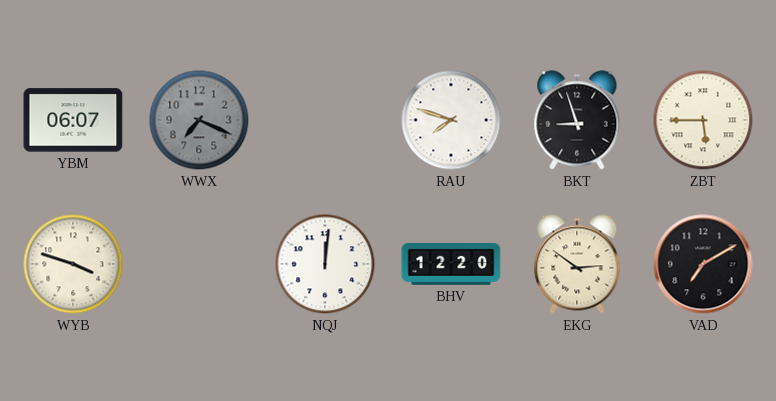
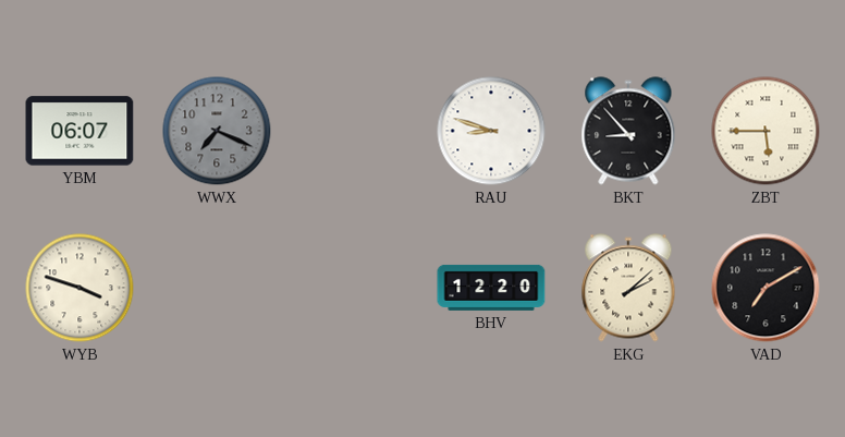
RAU: 7:48 -> 8:48 (491, 131)
BKT: 8:57 -> 8:53 (628, 131)
NQJ: 12:01 -> none (325, 264)
EKG: 2:51 -> 2:08 (628, 288)
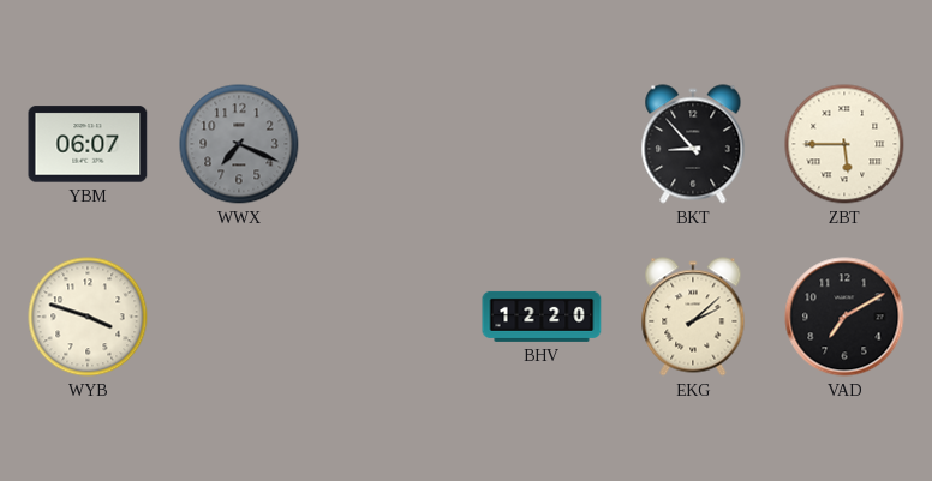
RAU: 8:48 -> none (491, 131)
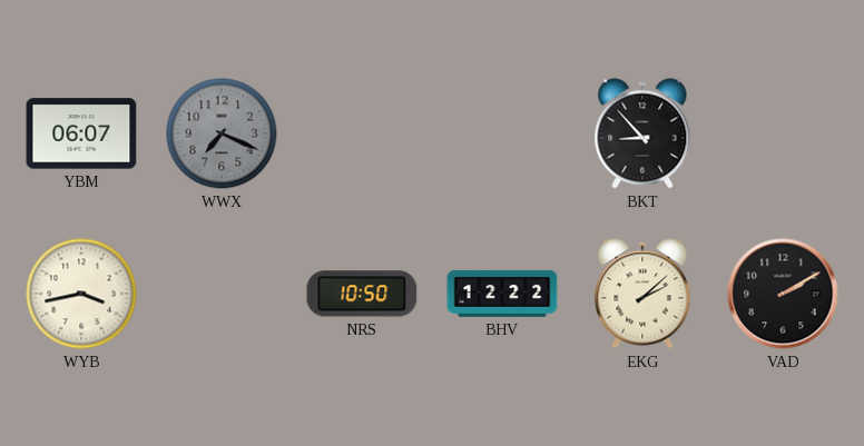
ZBT: 5:45 -> none (844, 144)
WYB: 3:48 -> 3:43 (81, 294)
NRS: none -> 10:50 (362, 294)
BHV: 12:20 -> 12:22 (502, 294)
VAD: 7:10 -> 2:10 (783, 294)
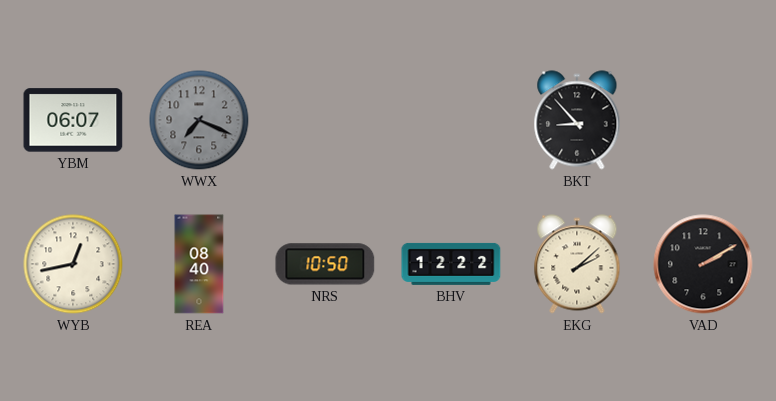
WYB: 3:43 -> 12:43 (73, 264)
REA: none -> 08:40 (199, 264)
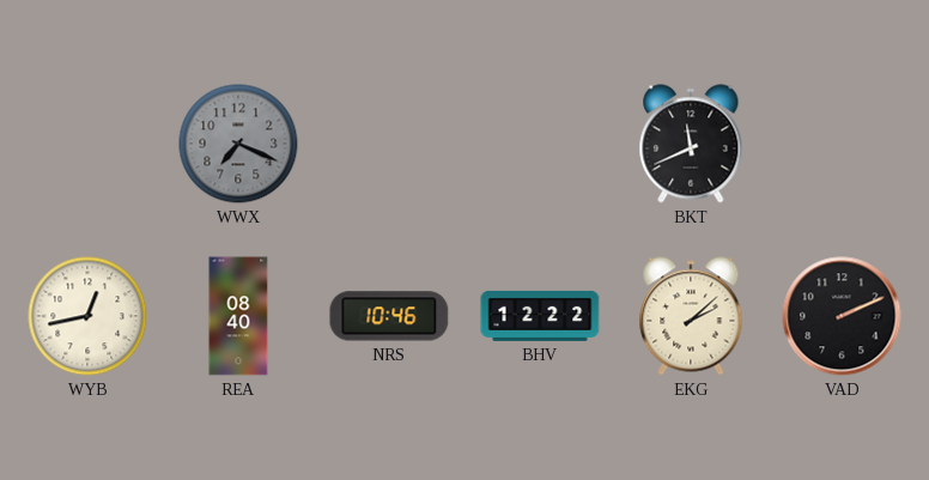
YBM: 06:07 -> none (73, 120)
BKT: 8:53 -> 11:41 (691, 144)
NRS: 10:50 -> 10:46 (389, 316)
VAD: 2:10 -> 2:11 (842, 316)
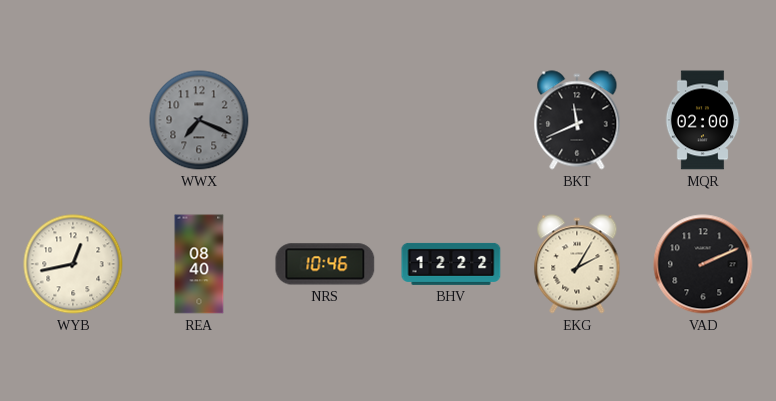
MQR: none -> 02:00 (703, 120)
EKG: 2:08 -> 2:05 (577, 264)
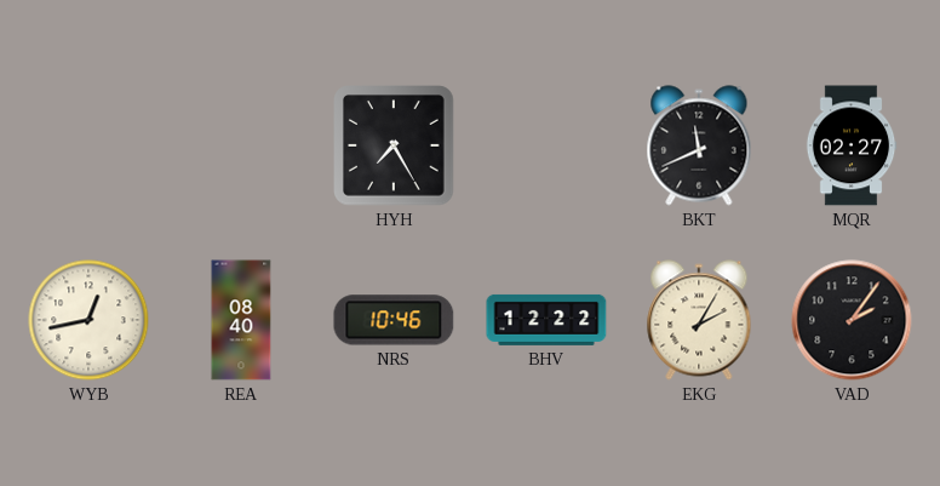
WWX: 7:19 -> none (199, 120)
HYH: none -> 7:25 (394, 145)
MQR: 02:00 -> 02:27 (852, 145)
VAD: 2:11 -> 2:06 (852, 320)
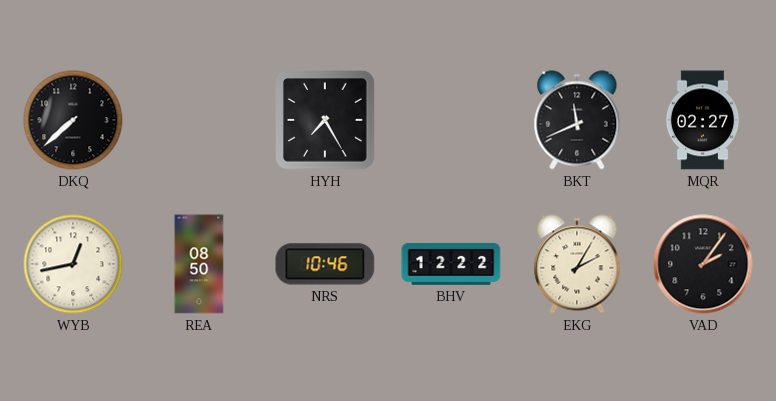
DKQ: none -> 7:38 (73, 120)
REA: 08:40 -> 08:50 (199, 264)
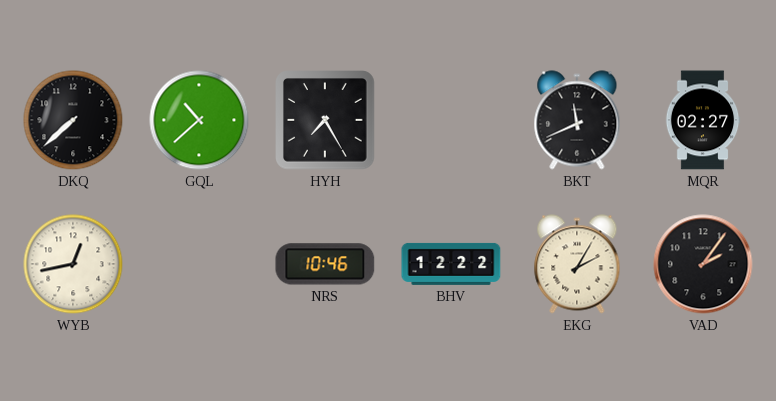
GQL: none -> 10:38 (199, 120)
REA: 08:50 -> none (199, 264)
